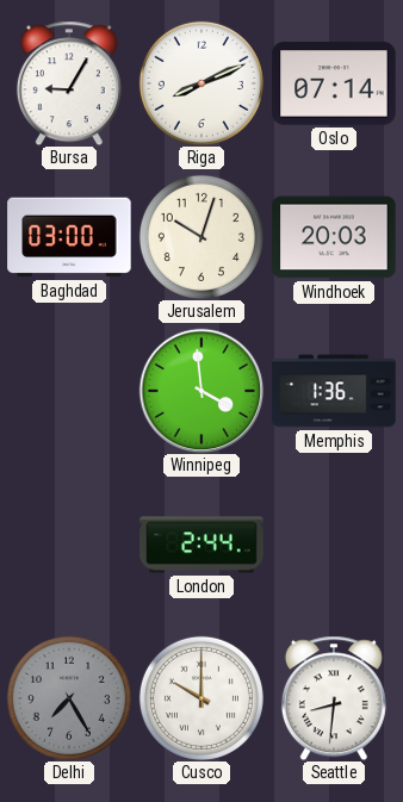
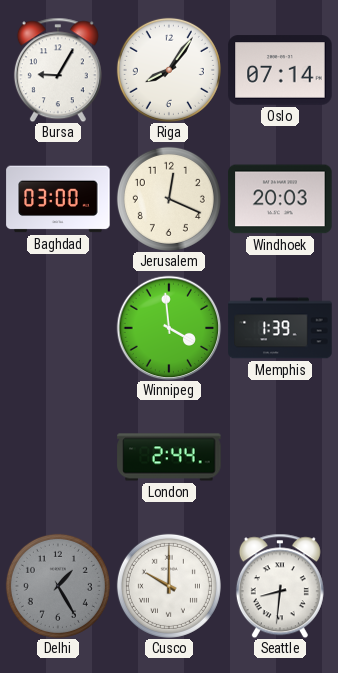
Riga: 8:11 -> 8:06 (169, 70)
Jerusalem: 10:03 -> 12:19 (169, 199)
Memphis: 1:36 -> 1:39 (280, 328)
Delhi: 7:25 -> 1:25 (58, 586)
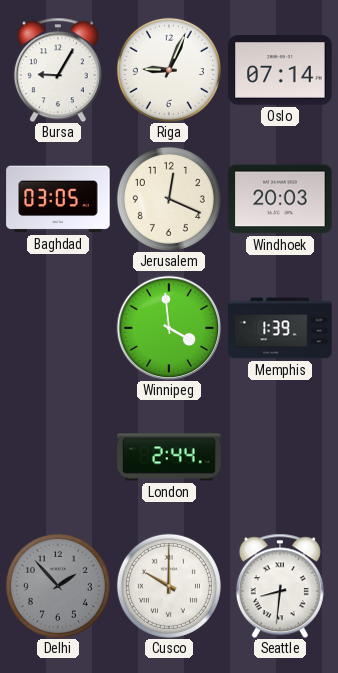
Riga: 8:06 -> 9:04 (169, 70)
Baghdad: 03:00 -> 03:05 (58, 199)
Delhi: 1:25 -> 1:53 (58, 586)
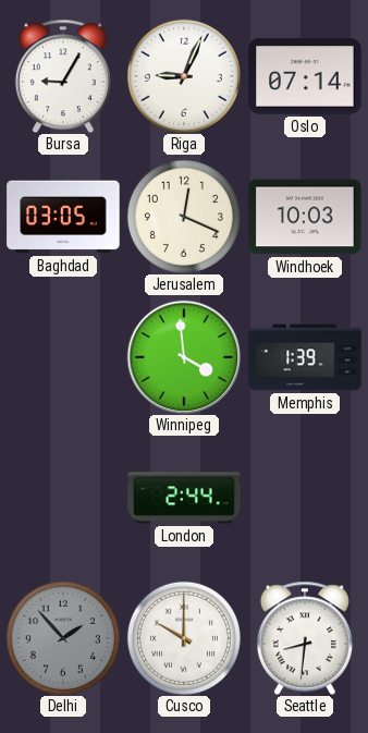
Windhoek: 20:03 -> 10:03 (305, 217)
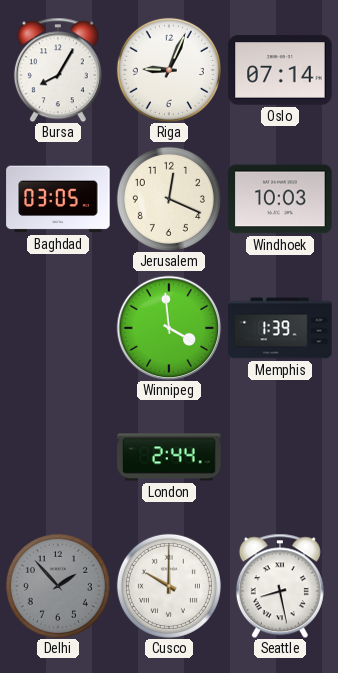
Bursa: 9:05 -> 8:05 (58, 70)
Seattle: 8:31 -> 8:28 (280, 586)
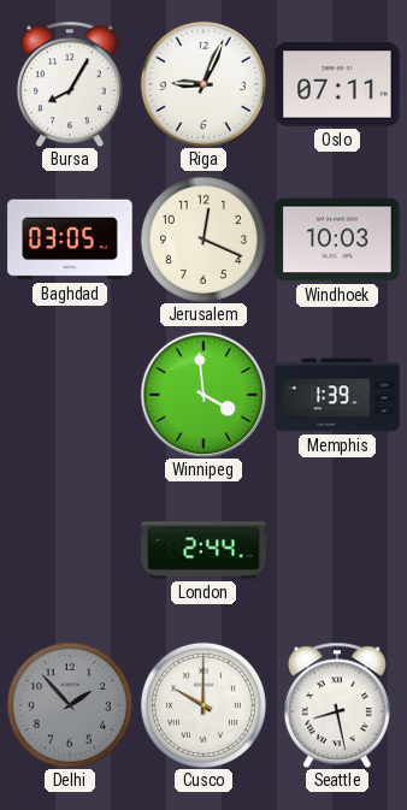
Oslo: 07:14 -> 07:11 (337, 84)
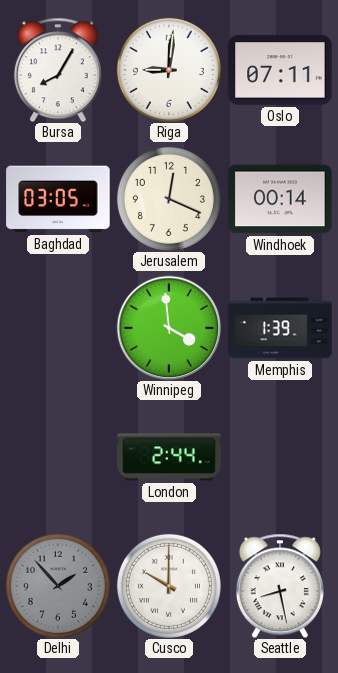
Riga: 9:04 -> 9:01 (169, 70)
Windhoek: 10:03 -> 00:14 (280, 199)
